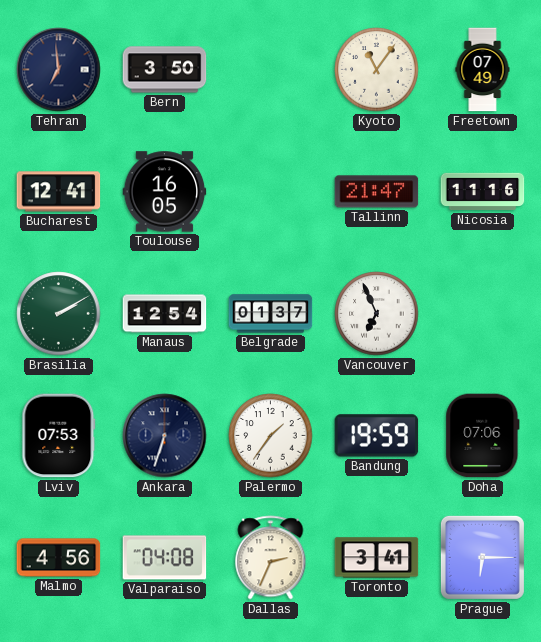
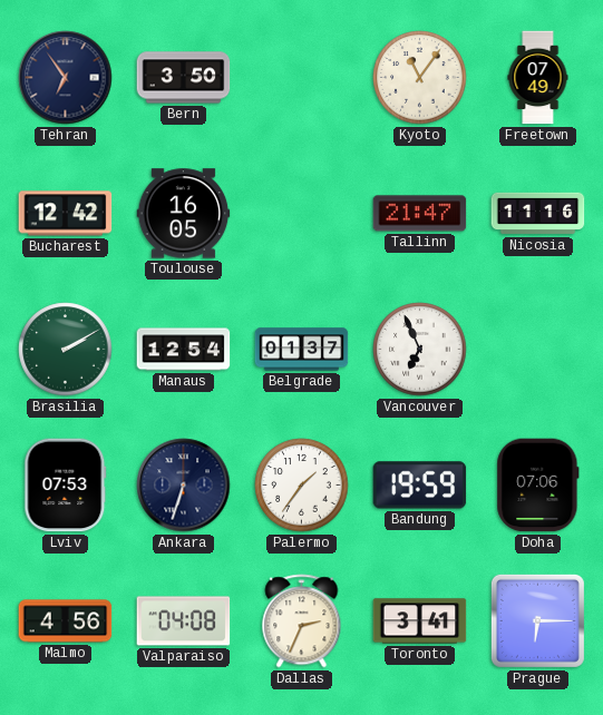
Tehran: 6:59 -> 6:54 (66, 78)
Bucharest: 12:41 -> 12:42 (66, 214)
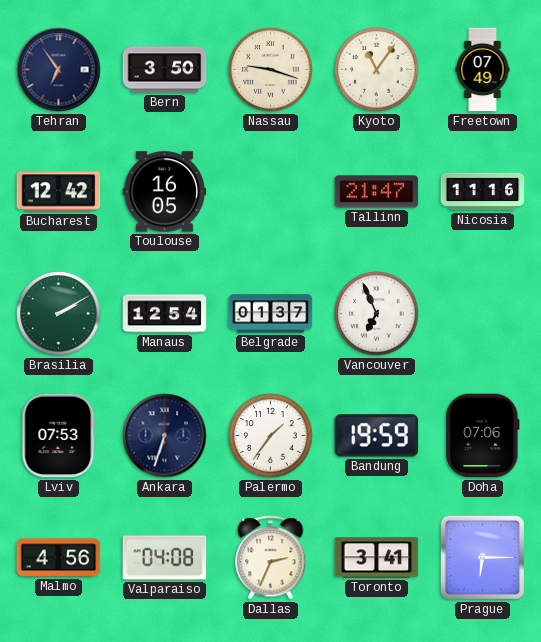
Nassau: none -> 9:18 (271, 70)
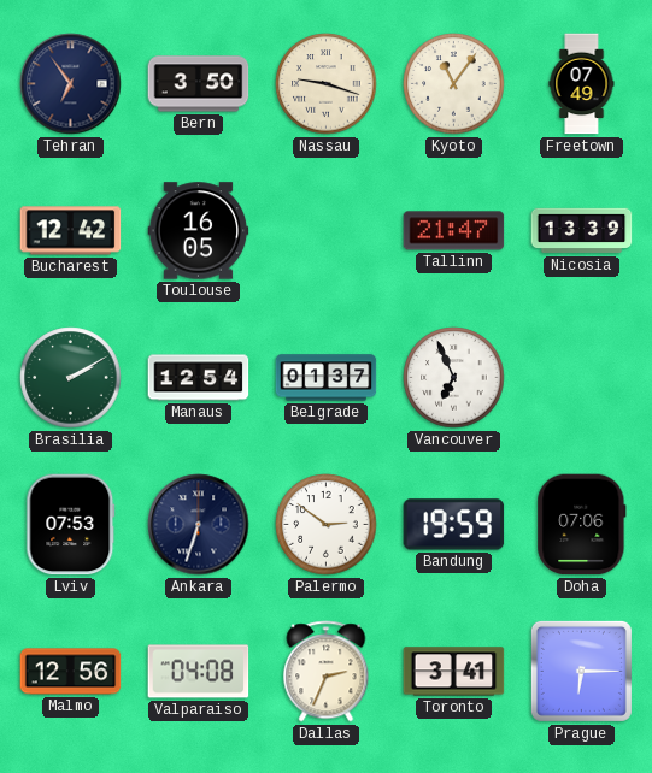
Nicosia: 11:16 -> 13:39 (582, 231)
Palermo: 1:36 -> 2:51 (327, 525)
Malmo: 4:56 -> 12:56 (71, 672)
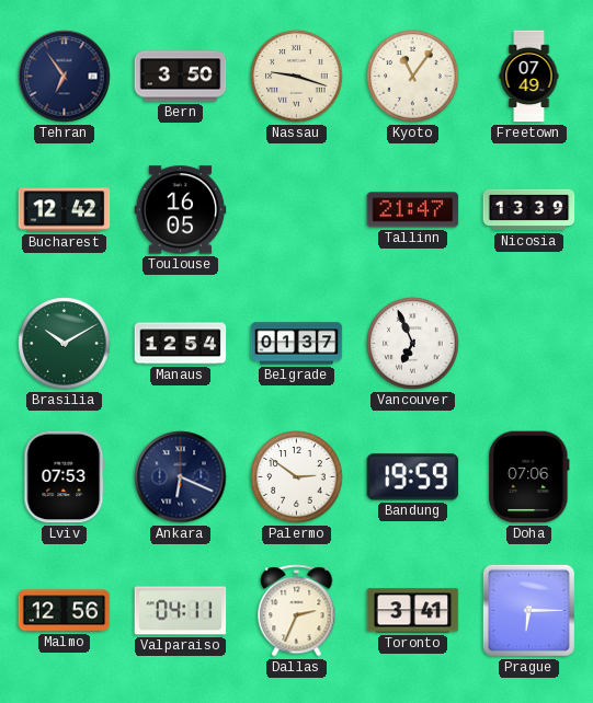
Brasilia: 2:10 -> 10:10 (65, 344)
Ankara: 6:33 -> 6:19 (181, 477)
Valparaiso: 04:08 -> 04:11 (181, 611)
